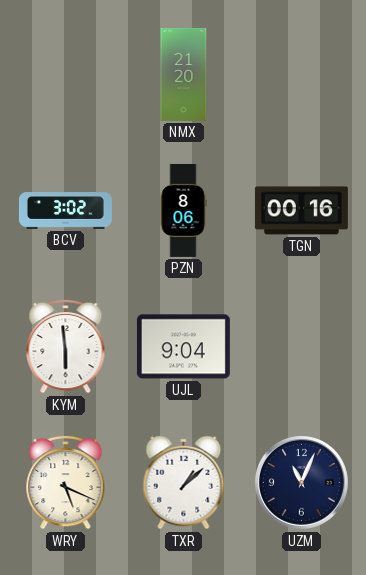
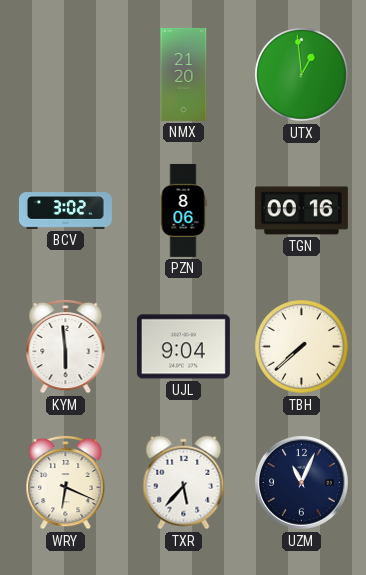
UTX: none -> 12:59 (302, 75)
TBH: none -> 7:38 (302, 347)
WRY: 5:19 -> 6:19 (66, 482)
TXR: 1:08 -> 5:37 (184, 483)
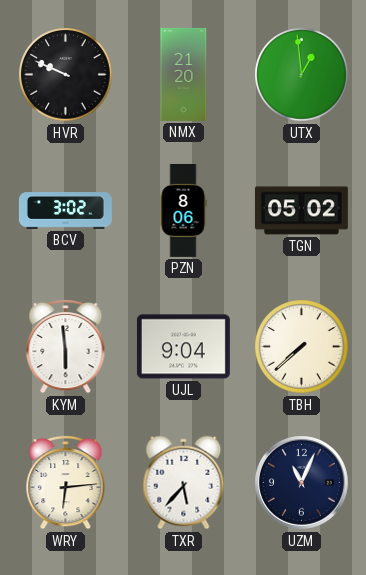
HVR: none -> 9:49 (66, 75)
TGN: 00:16 -> 05:02 (301, 211)
WRY: 6:19 -> 6:14 (66, 482)
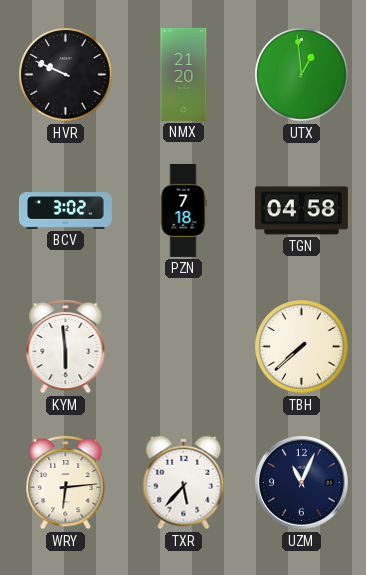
PZN: 8:06 -> 7:18 (183, 210)
TGN: 05:02 -> 04:58 (301, 211)
UJL: 9:04 -> none (183, 347)
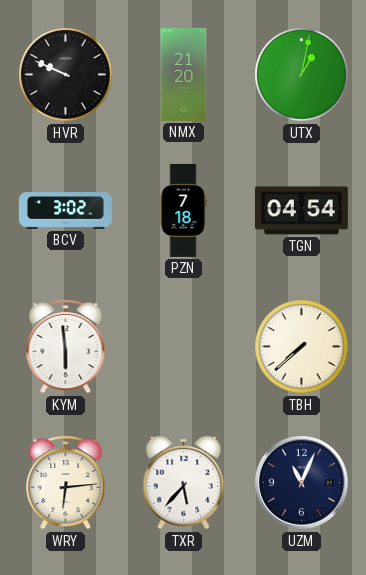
UTX: 12:59 -> 1:02 (302, 75)
TGN: 04:58 -> 04:54 (301, 211)
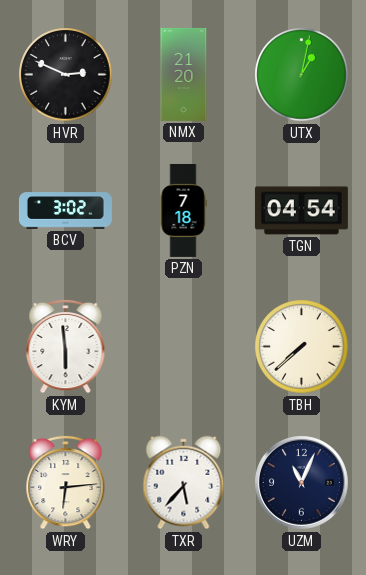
HVR: 9:49 -> 2:49 (66, 75)
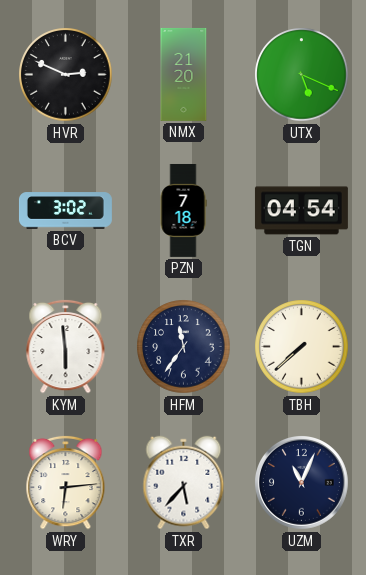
UTX: 1:02 -> 5:19 (302, 75)
HFM: none -> 11:36 (184, 347)
